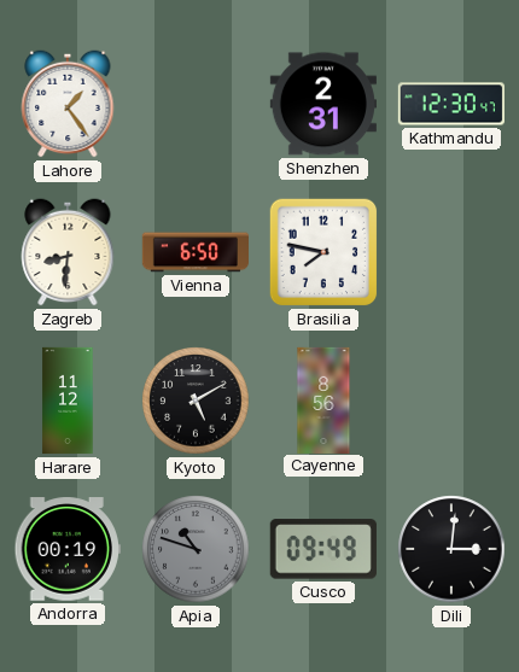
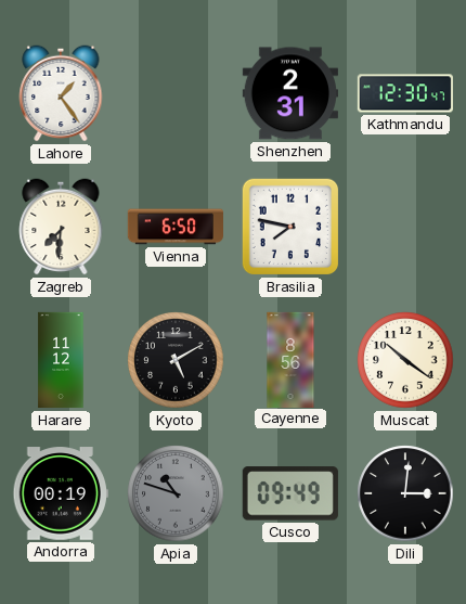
Zagreb: 8:31 -> 7:31 (61, 227)
Muscat: none -> 10:21 (405, 360)
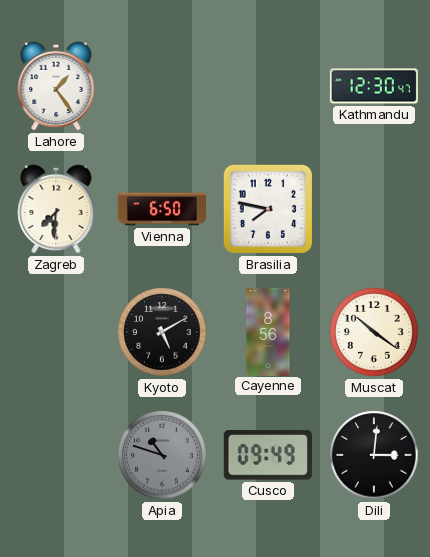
Shenzhen: 2:31 -> none (290, 93)
Harare: 11:12 -> none (61, 360)
Andorra: 00:19 -> none (61, 493)
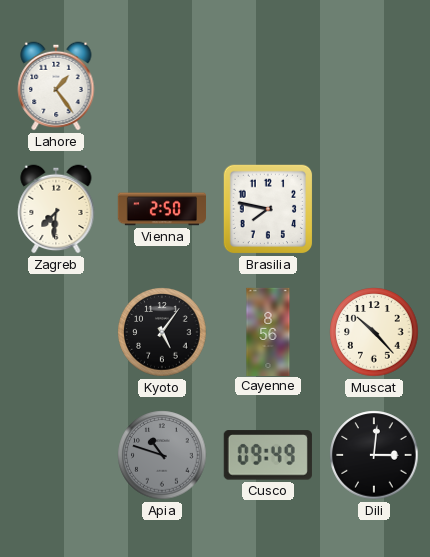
Kathmandu: 12:30 -> none (373, 86)
Vienna: 6:50 -> 2:50 (161, 209)
Kyoto: 5:10 -> 5:06 (162, 332)
Muscat: 10:21 -> 10:23 (374, 332)
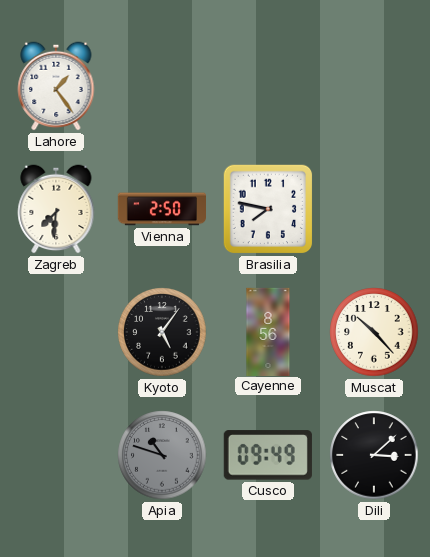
Dili: 3:01 -> 3:08 (374, 455)
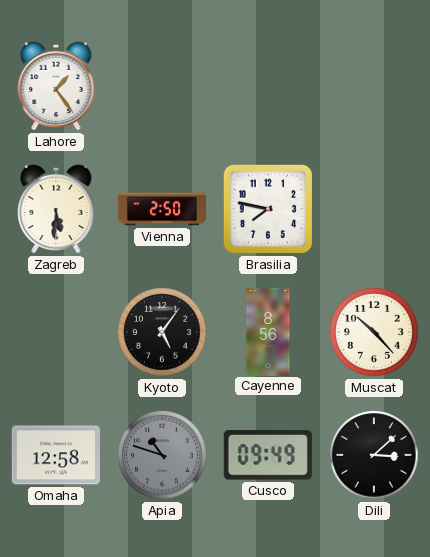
Zagreb: 7:31 -> 5:31 (56, 209)
Omaha: none -> 12:58 (56, 455)
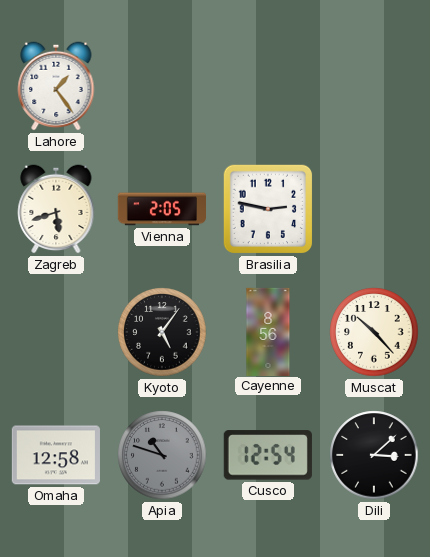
Zagreb: 5:31 -> 5:42 (56, 209)
Vienna: 2:50 -> 2:05 (161, 209)
Brasilia: 7:47 -> 2:47 (268, 209)
Cusco: 09:49 -> 12:54 (268, 455)
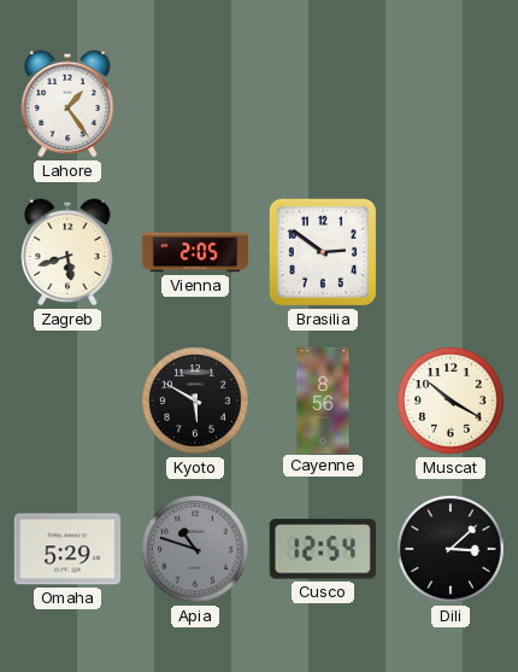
Brasilia: 2:47 -> 2:51 (323, 252)
Kyoto: 5:06 -> 5:50 (195, 401)
Muscat: 10:23 -> 10:20 (451, 401)
Omaha: 12:58 -> 5:29 (67, 549)
